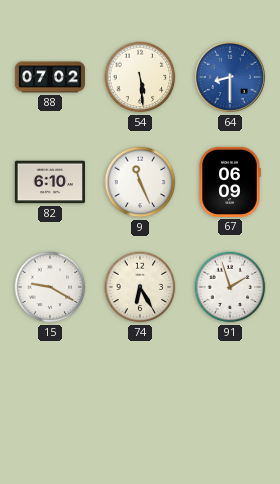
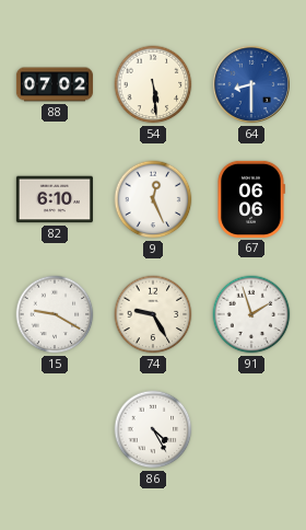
9: 11:26 -> 12:26 (153, 199)
67: 06:09 -> 06:06 (251, 199)
74: 6:25 -> 9:25 (153, 314)
86: none -> 4:25 (153, 429)
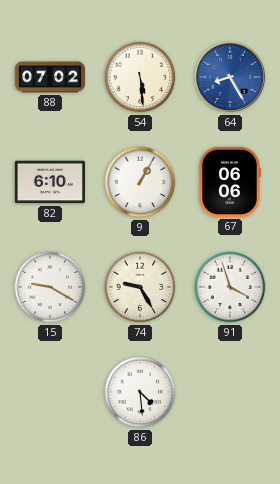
64: 8:30 -> 8:25 (230, 77)
9: 12:26 -> 1:05 (140, 182)
91: 1:57 -> 3:57 (230, 287)
86: 4:25 -> 4:29 (140, 392)
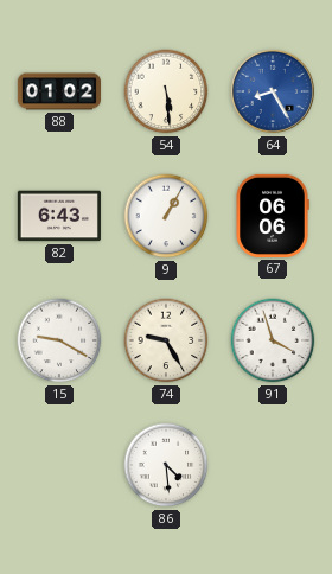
88: 07:02 -> 01:02 (58, 91)
82: 6:10 -> 6:43 (59, 216)
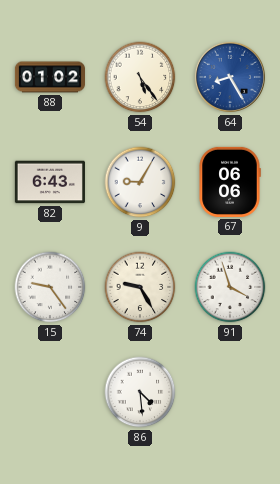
54: 5:29 -> 5:24 (140, 77)
9: 1:05 -> 9:05 (140, 182)
15: 9:20 -> 9:24 (50, 287)
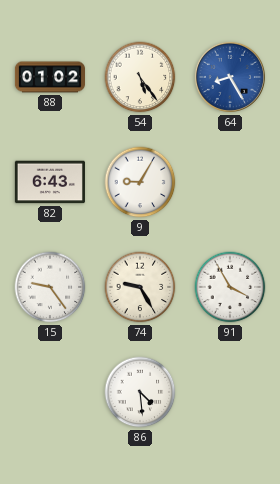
67: 06:06 -> none (230, 182)
91: 3:57 -> 3:55 (230, 287)
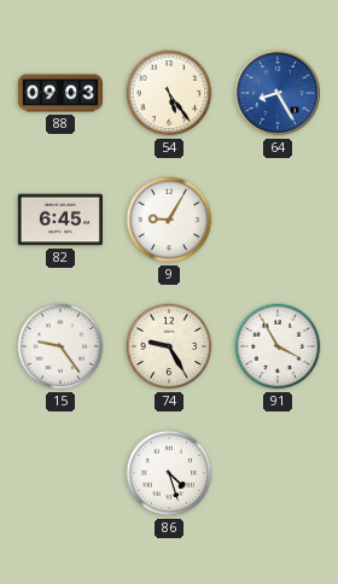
88: 01:02 -> 09:03 (59, 93)
82: 6:43 -> 6:45 (60, 220)
86: 4:29 -> 4:27 (169, 473)
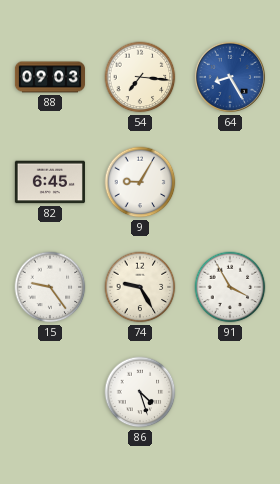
54: 5:24 -> 7:16 (140, 77)
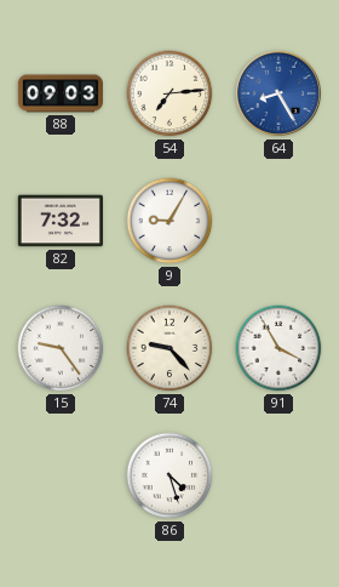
54: 7:16 -> 7:14 (169, 93)
82: 6:45 -> 7:32 (61, 221)
74: 9:25 -> 9:23 (169, 348)
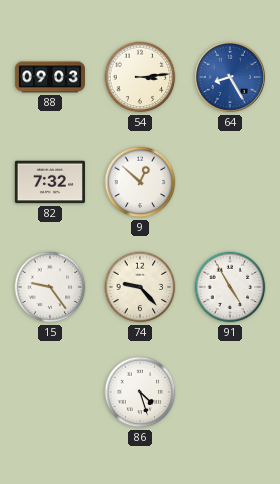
54: 7:14 -> 3:14 (140, 77)
9: 9:05 -> 12:52 (140, 182)
91: 3:55 -> 4:55 (230, 287)
